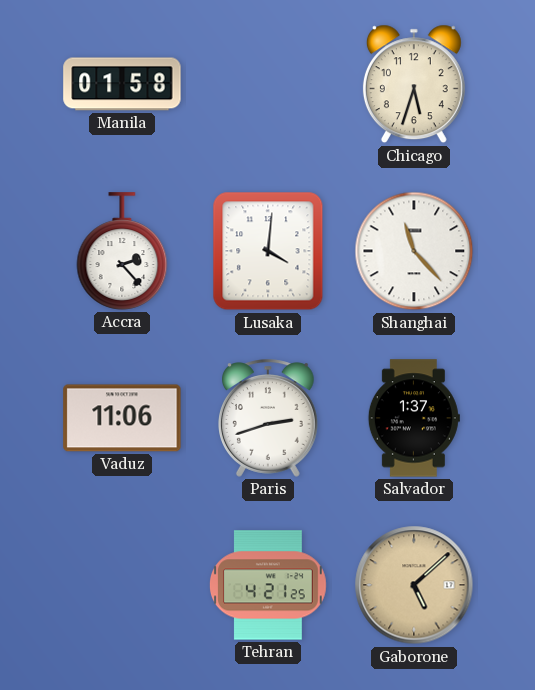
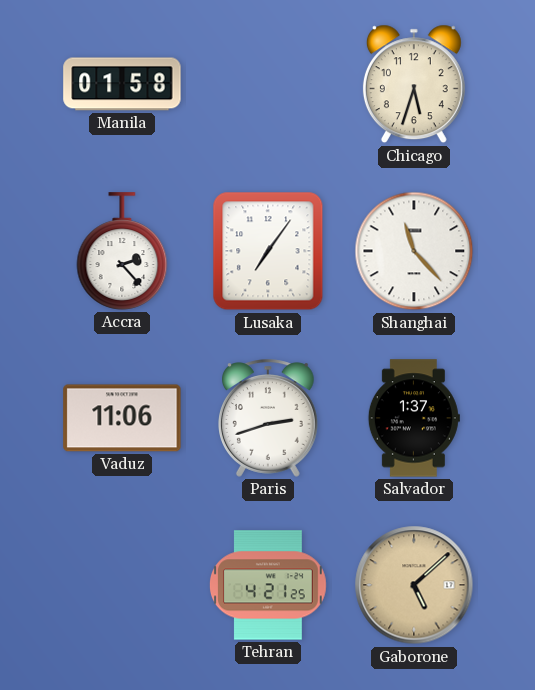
Lusaka: 4:01 -> 7:06 (268, 251)
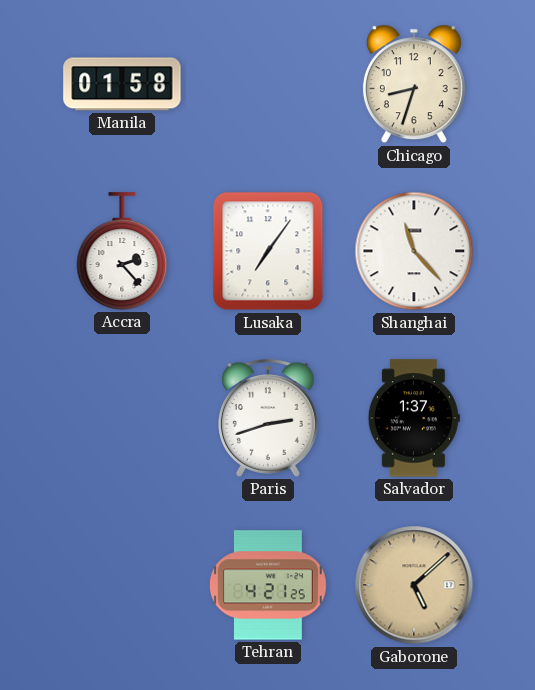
Chicago: 5:33 -> 8:33 (414, 84)
Vaduz: 11:06 -> none (122, 418)
